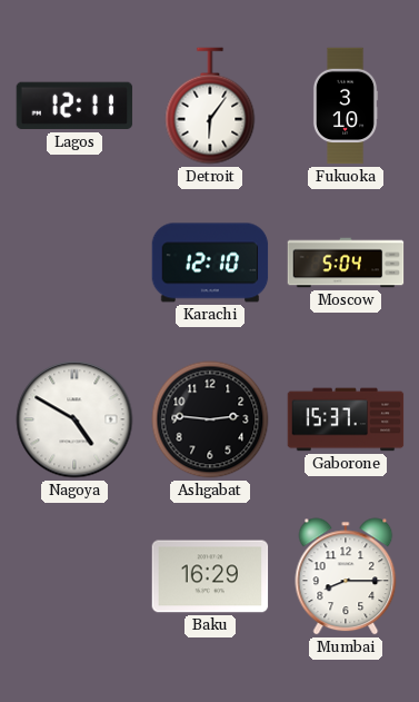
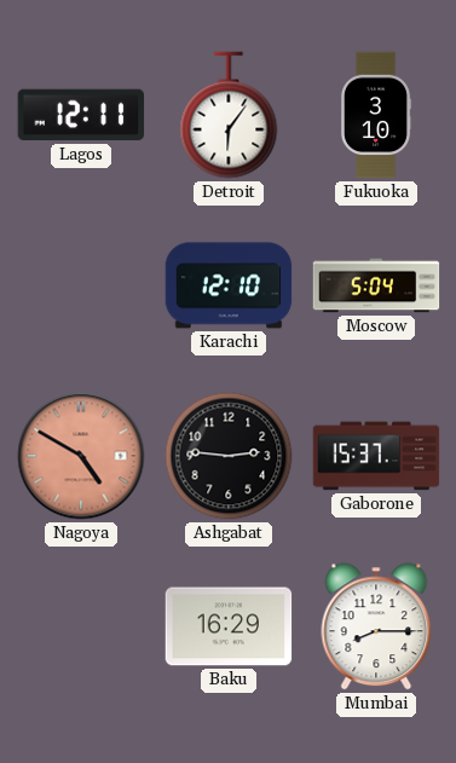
Nagoya dial: white -> salmon (81, 456)
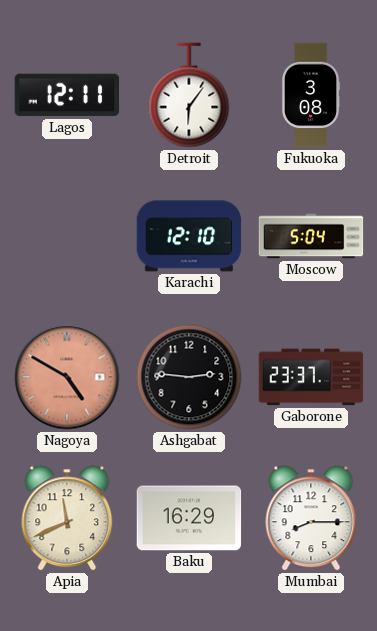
Fukuoka: 3:10 -> 3:08 (311, 95)
Gaborone: 15:37 -> 23:37 (311, 377)
Apia: none -> 11:41 (67, 518)
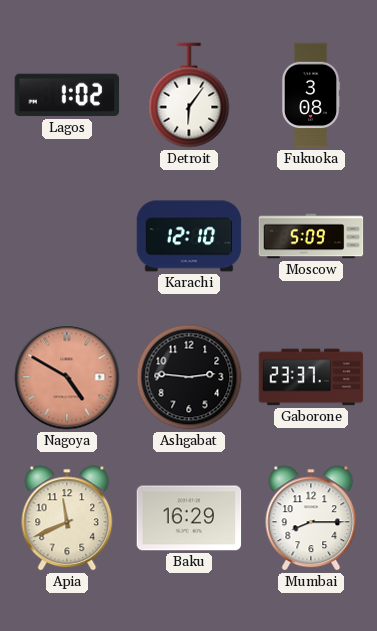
Lagos: 12:11 -> 1:02 (67, 95)
Moscow: 5:04 -> 5:09 (311, 236)
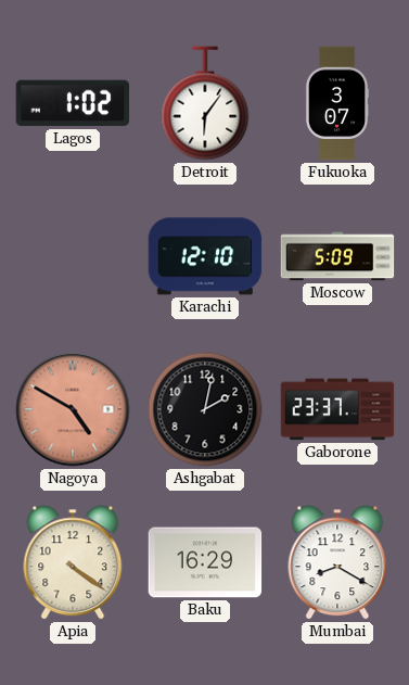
Fukuoka: 3:08 -> 3:07 (337, 103)
Ashgabat: 2:46 -> 2:02 (205, 409)
Apia: 11:41 -> 4:21 (73, 562)
Mumbai: 8:15 -> 8:20 (337, 562)
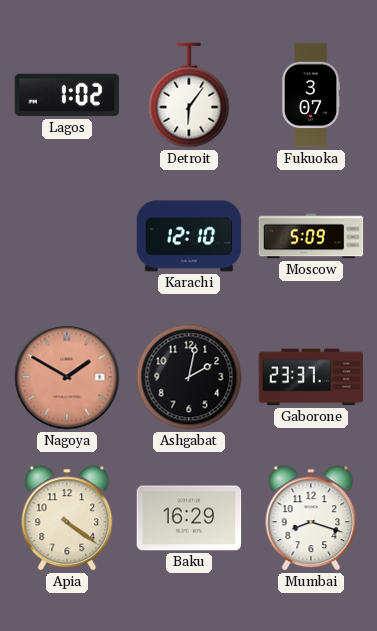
Nagoya: 4:50 -> 1:50 (67, 377)
Mumbai: 8:20 -> 8:18 (311, 518)
